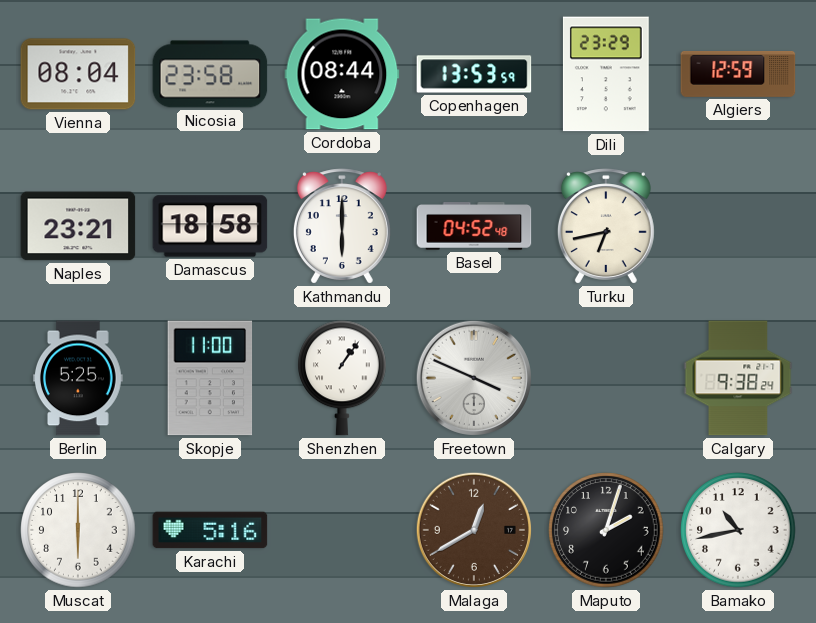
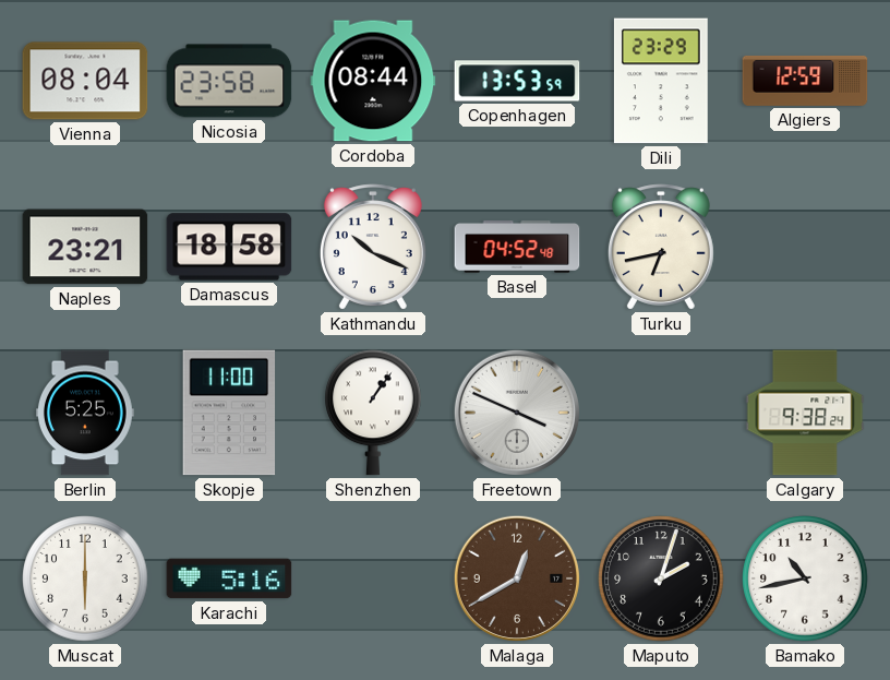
Kathmandu: 6:00 -> 10:19 (373, 247)
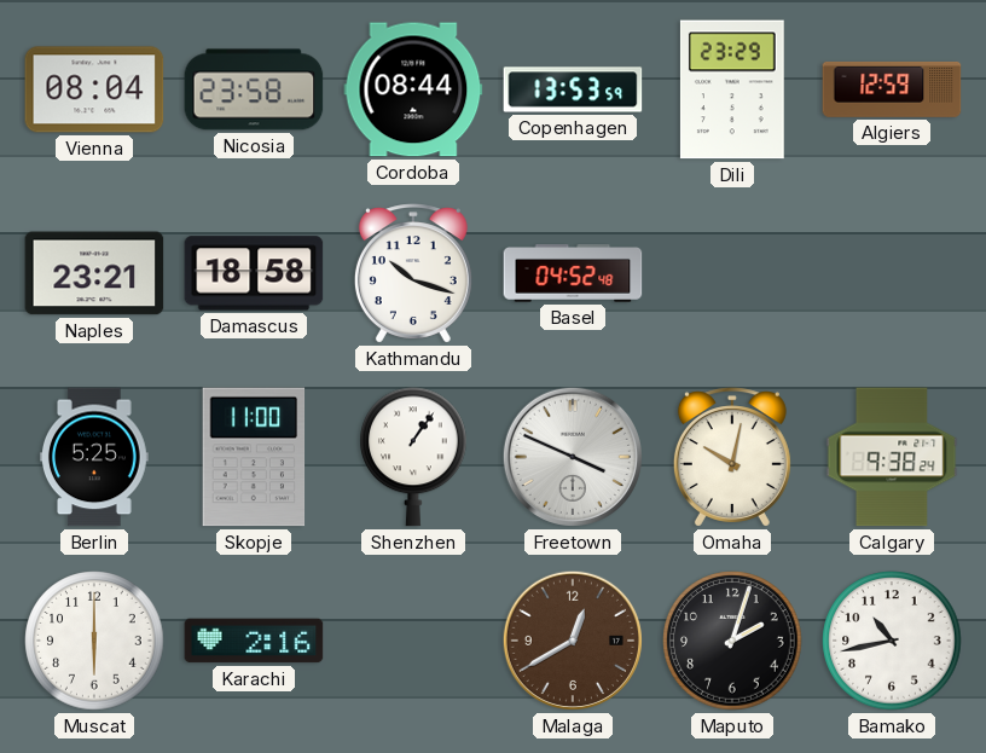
Kathmandu: 10:19 -> 10:18 (413, 273)
Turku: 6:43 -> none (661, 247)
Omaha: none -> 10:02 (732, 457)
Karachi: 5:16 -> 2:16 (254, 641)
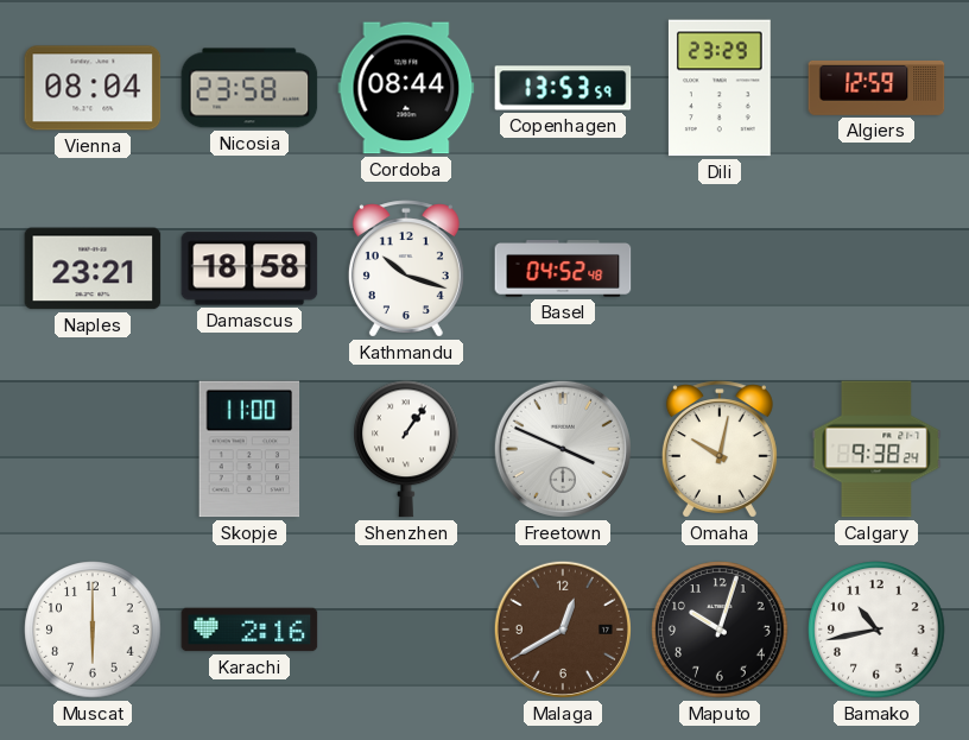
Berlin: 5:25 -> none (95, 457)
Maputo: 2:03 -> 10:03 (720, 630)
